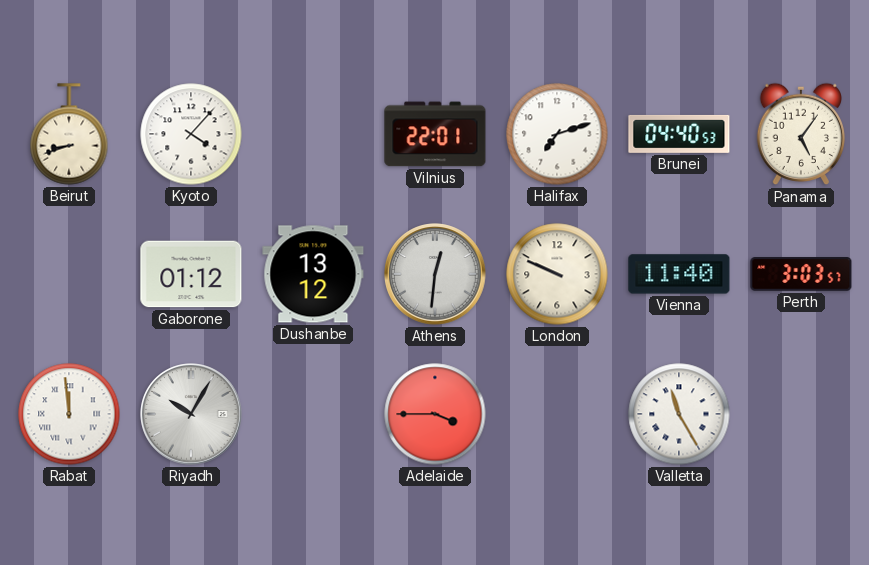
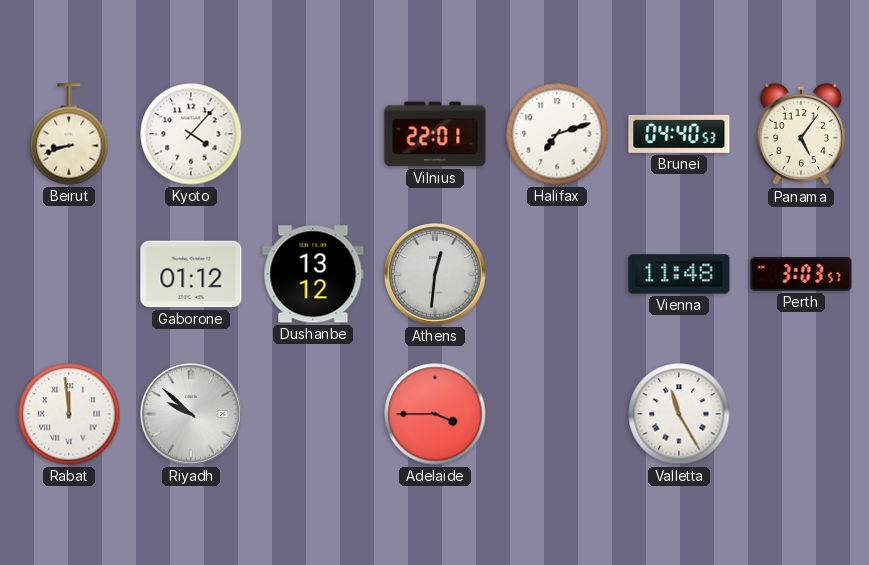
London: 9:49 -> none (557, 274)
Vienna: 11:40 -> 11:48 (679, 274)
Riyadh: 10:05 -> 9:52 (191, 414)
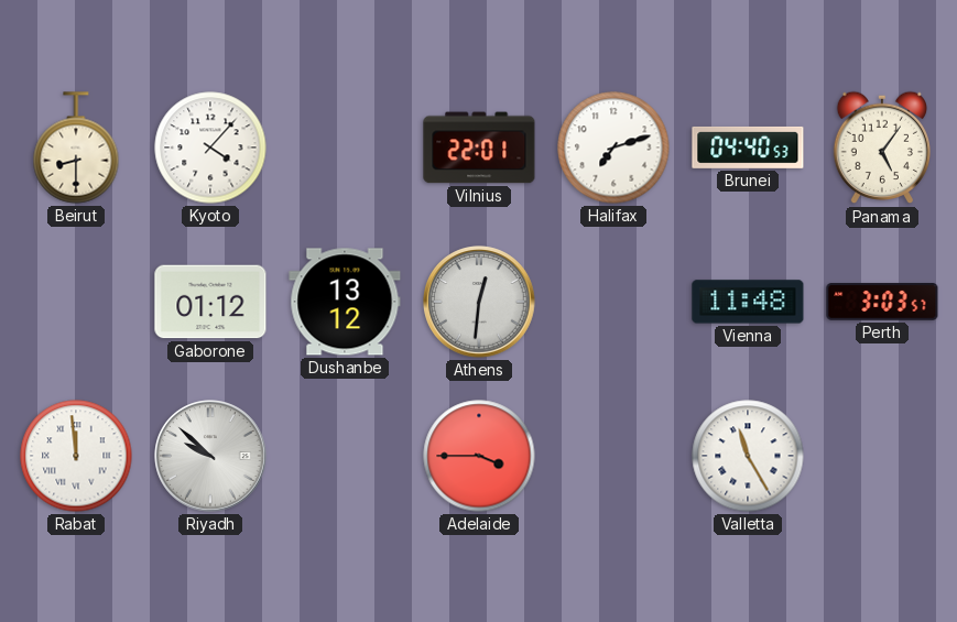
Beirut: 8:42 -> 8:30 (76, 148)
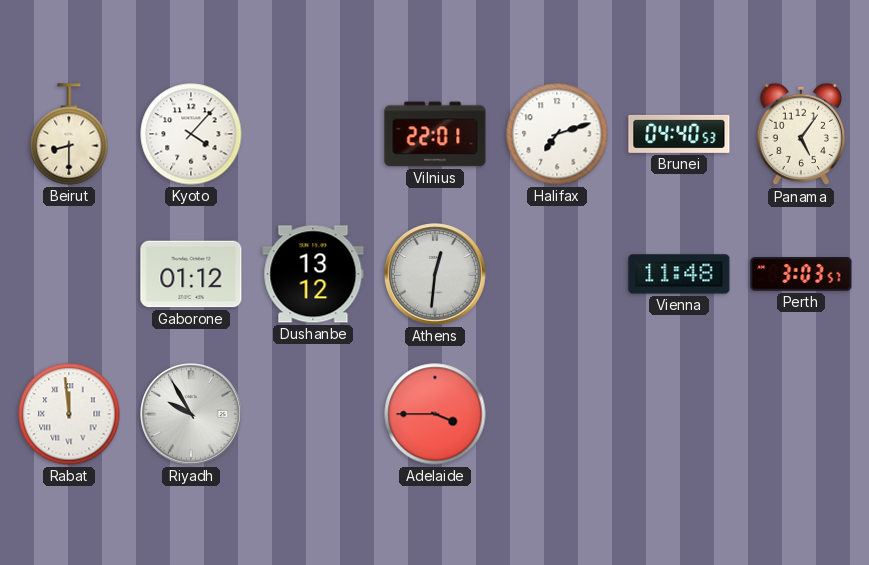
Riyadh: 9:52 -> 9:55 (191, 414)
Valletta: 11:25 -> none (748, 456)
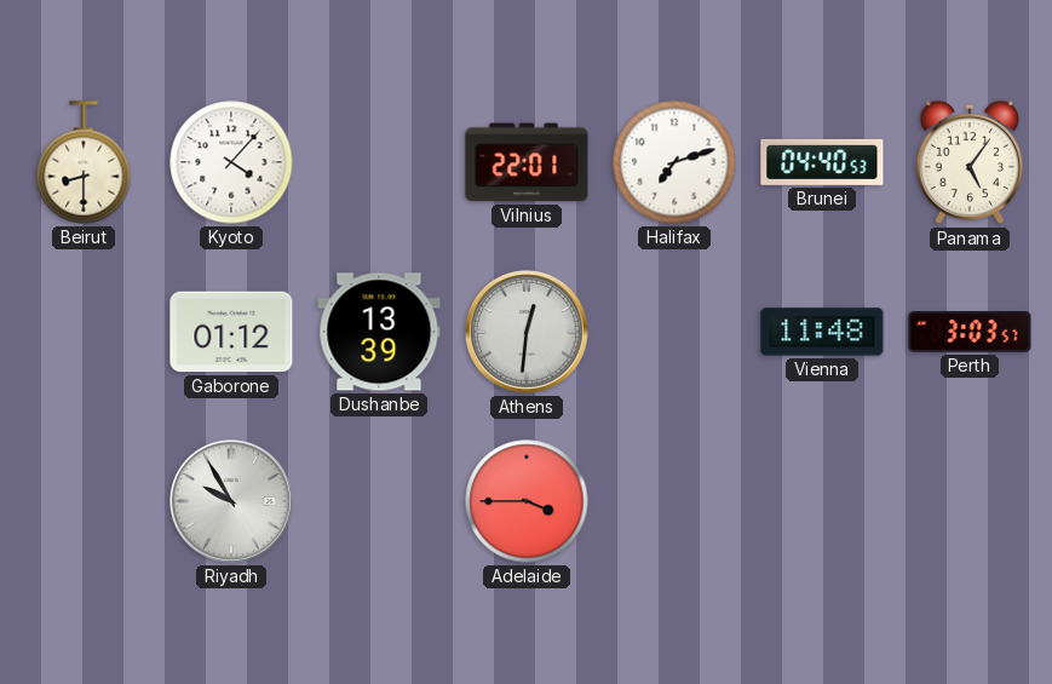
Dushanbe: 13:12 -> 13:39 (379, 332)
Rabat: 11:59 -> none (69, 414)
